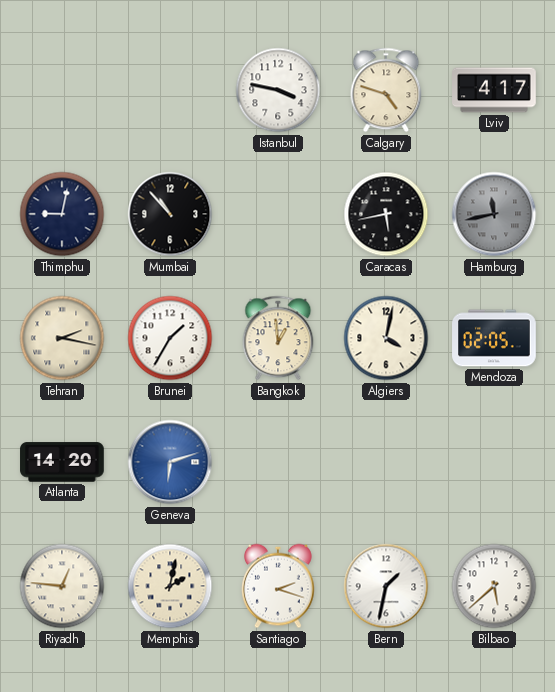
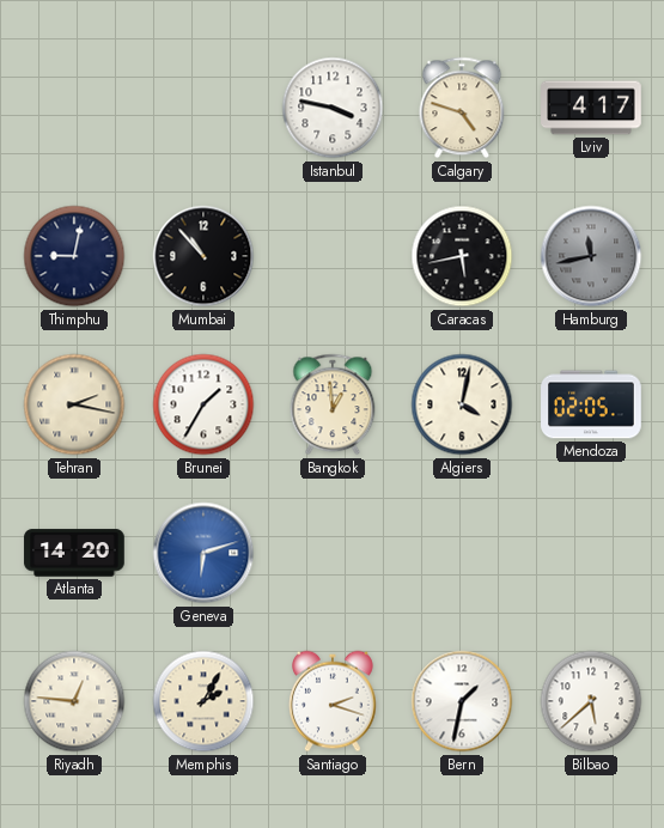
Memphis: 2:02 -> 2:05 (203, 701)
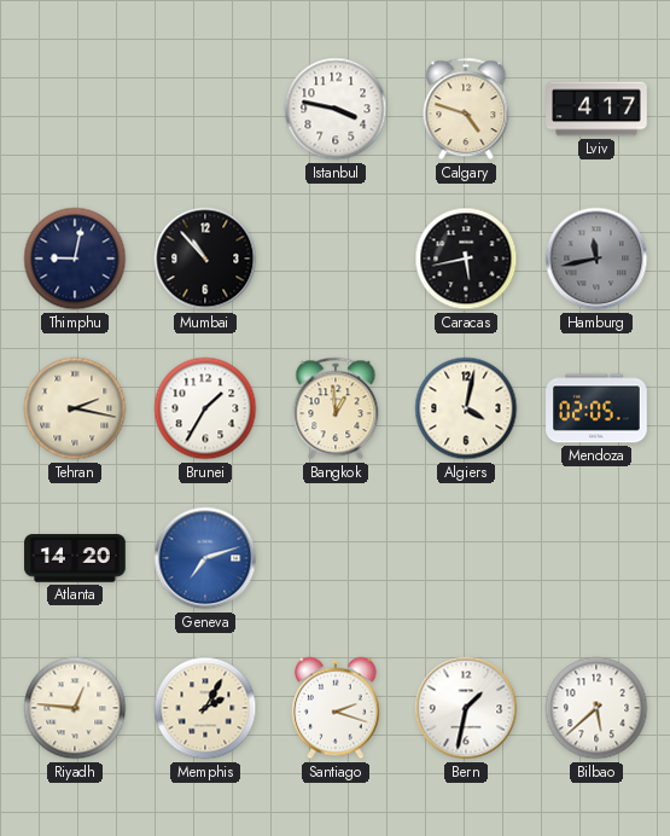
Geneva: 6:12 -> 7:12 (205, 558)
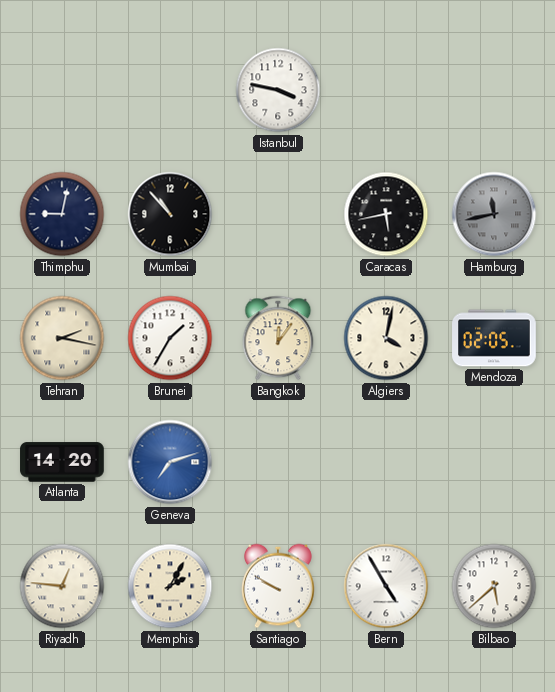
Calgary: 4:48 -> none (466, 109)
Lviv: 4:17 -> none (596, 109)
Bangkok: 12:59 -> 12:06 (278, 338)
Santiago: 2:18 -> 9:50 (279, 586)
Bern: 1:32 -> 4:55 (386, 586)
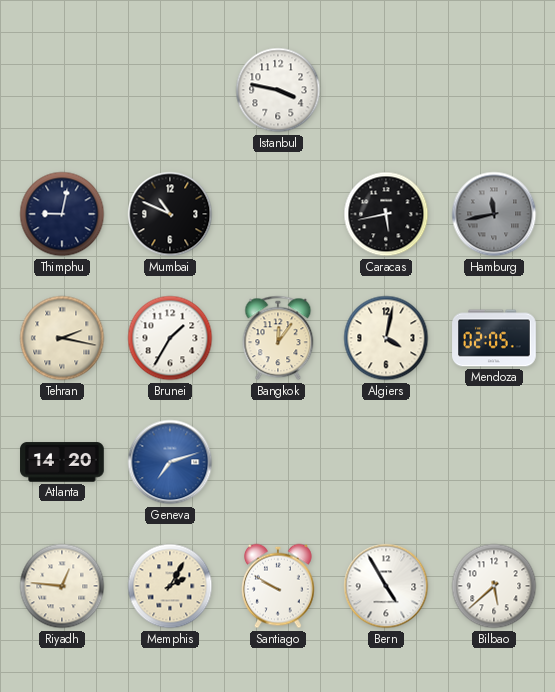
Mumbai: 10:53 -> 10:49 (170, 214)
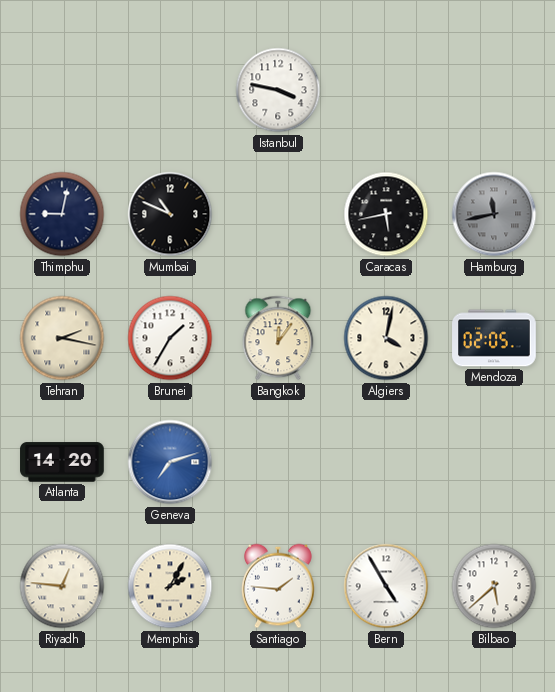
Santiago: 9:50 -> 1:46 (279, 586)
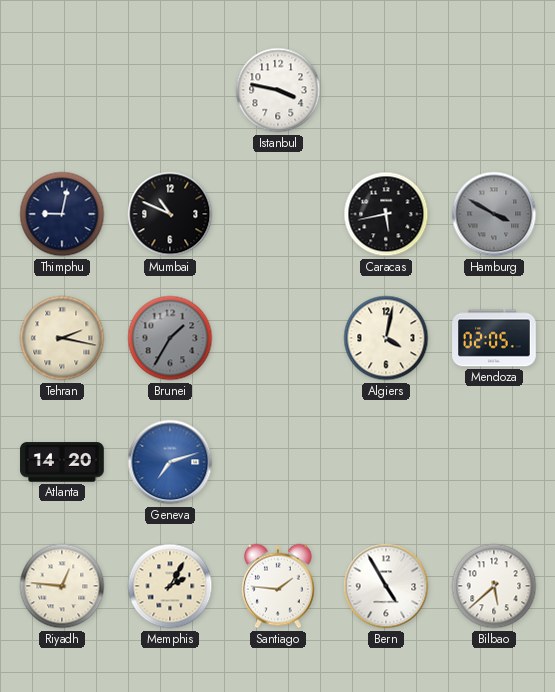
Hamburg: 11:43 -> 3:50 (494, 214)
Brunei dial: white -> grey (170, 338)
Bangkok: 12:06 -> none (278, 338)
